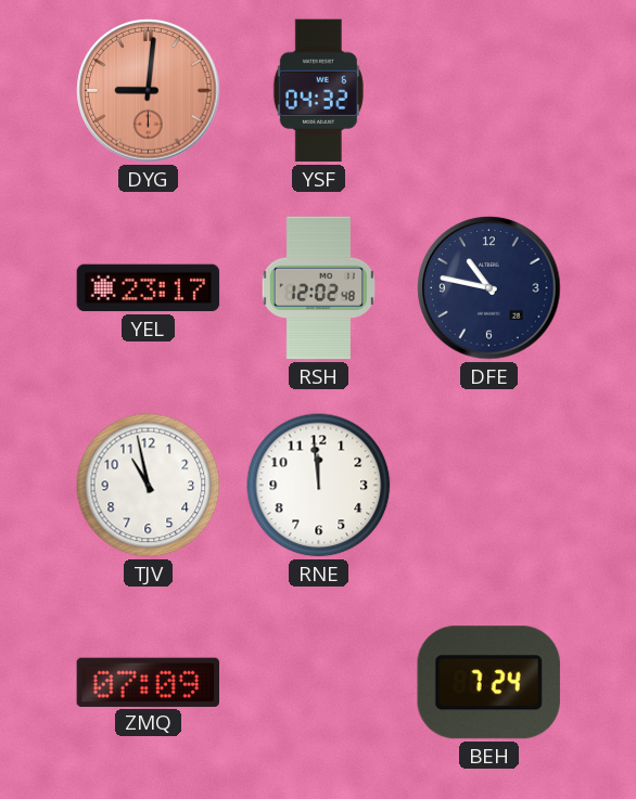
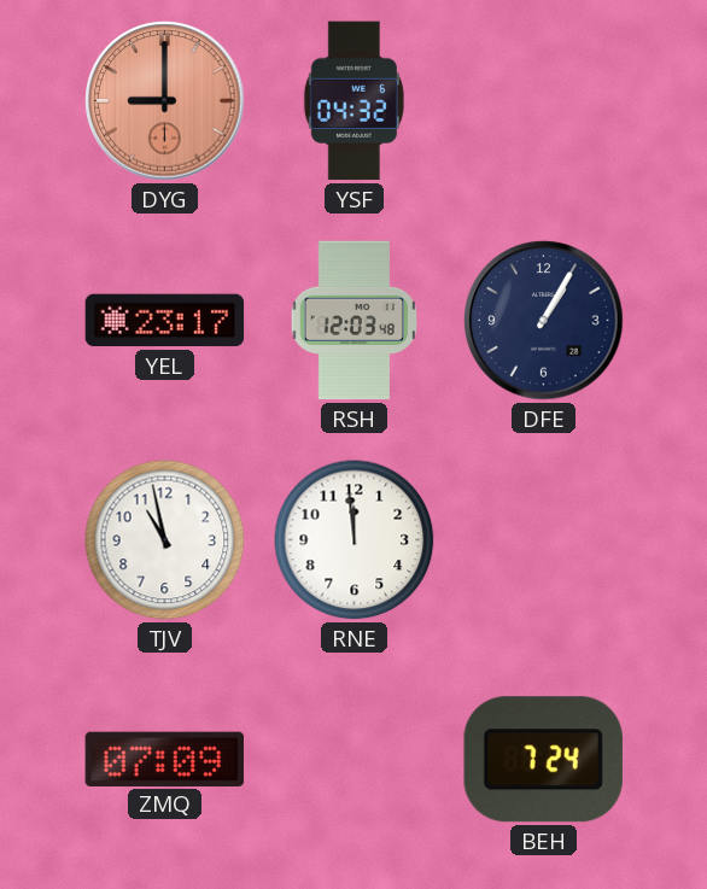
DYG: 9:01 -> 9:00 (165, 101)
RSH: 12:02 -> 12:03 (353, 321)
DFE: 10:47 -> 1:05 (544, 321)
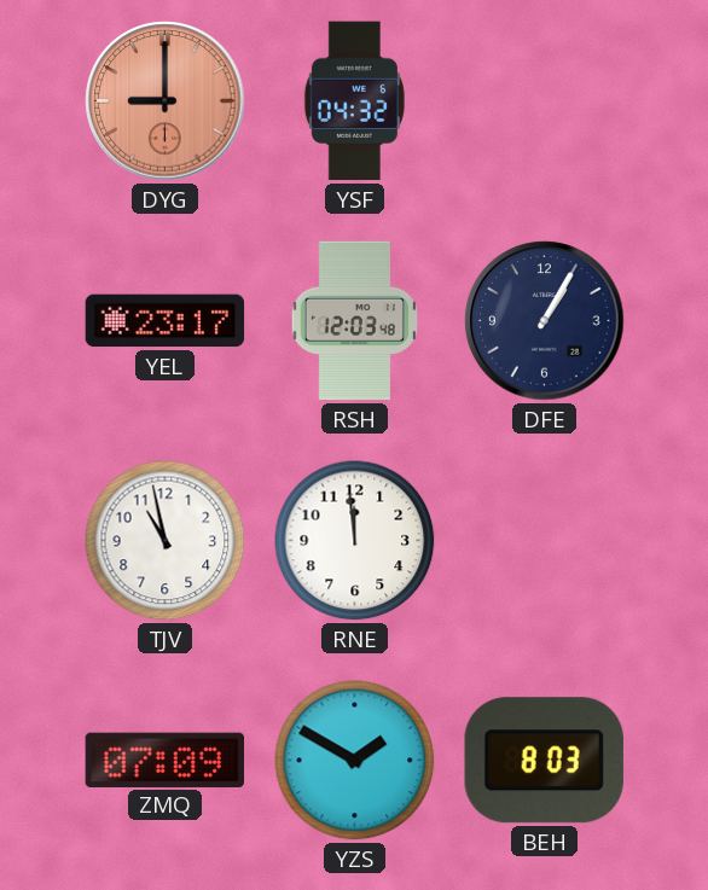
YZS: none -> 1:50 (355, 761)
BEH: 7:24 -> 8:03 (544, 761)
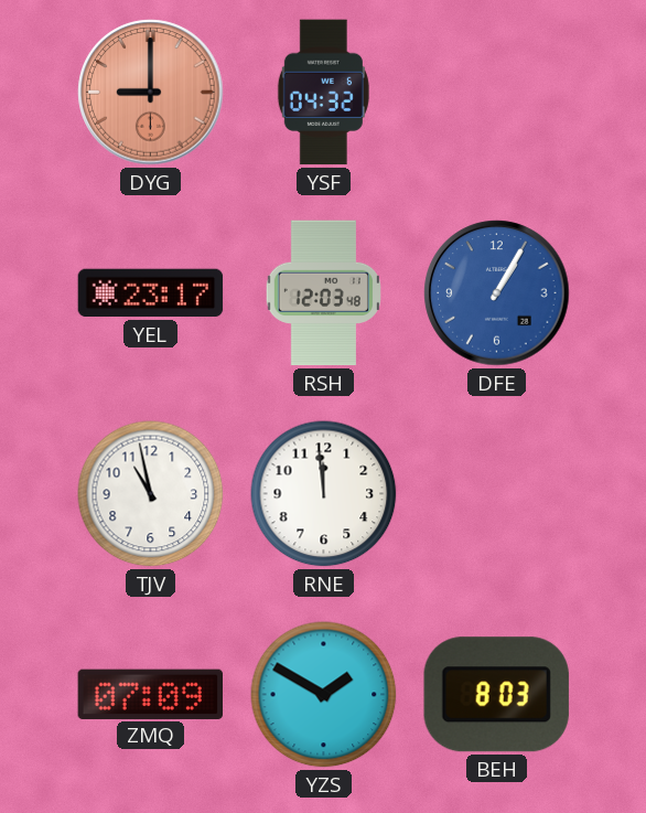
DFE dial: navy -> blue (497, 293)
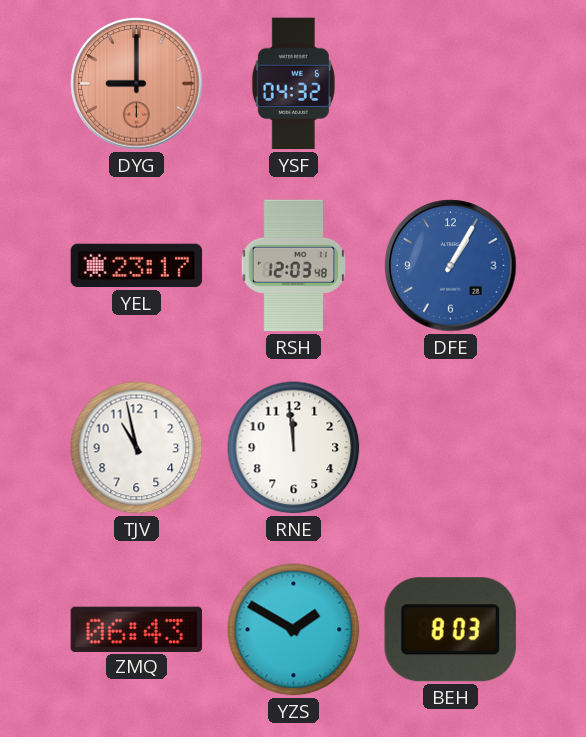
ZMQ: 07:09 -> 06:43 (136, 629)
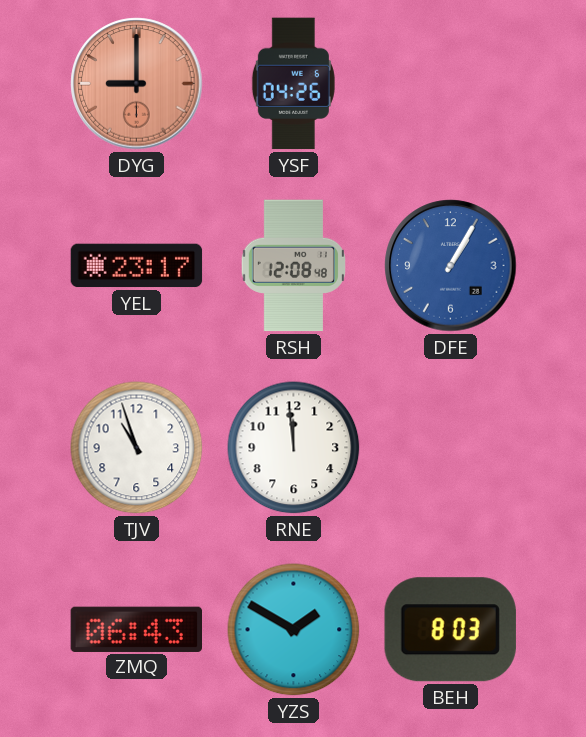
YSF: 04:32 -> 04:26 (293, 84)
RSH: 12:03 -> 12:08 (293, 266)
TJV: 10:58 -> 10:57 (137, 448)
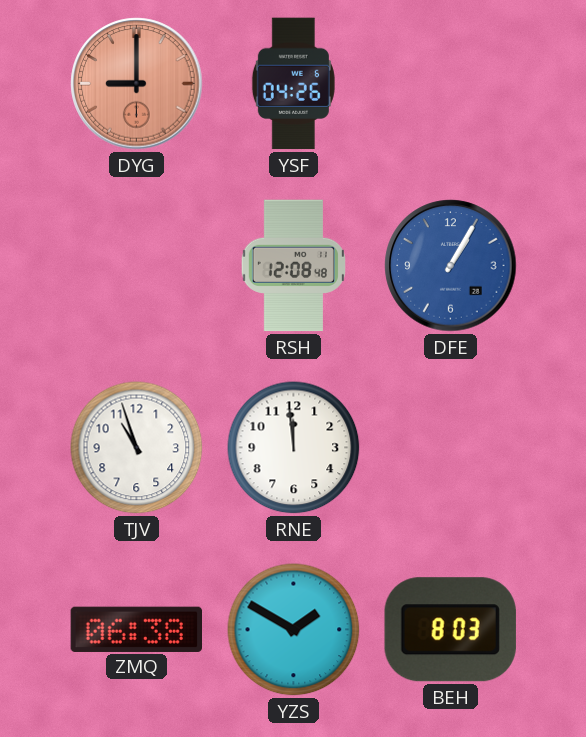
YEL: 23:17 -> none (137, 266)
ZMQ: 06:43 -> 06:38 (136, 629)
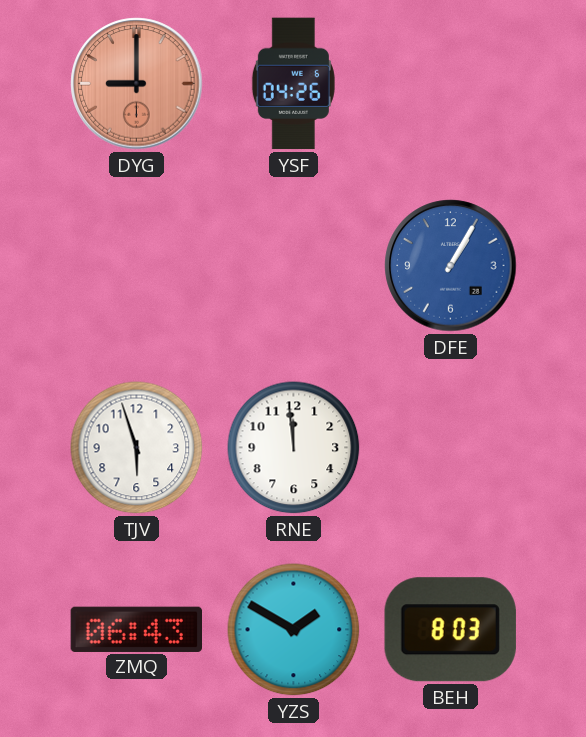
RSH: 12:08 -> none (293, 266)
TJV: 10:57 -> 5:57 (137, 448)
ZMQ: 06:38 -> 06:43 (136, 629)
